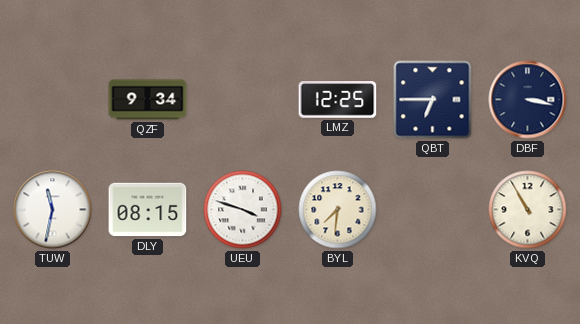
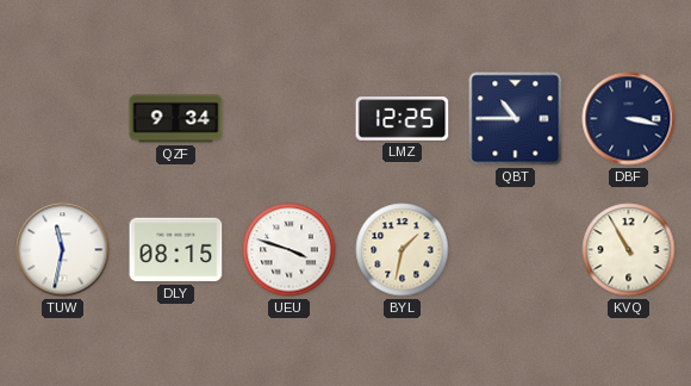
QBT: 6:45 -> 10:45 (516, 119)
BYL: 7:31 -> 1:32 (403, 250)
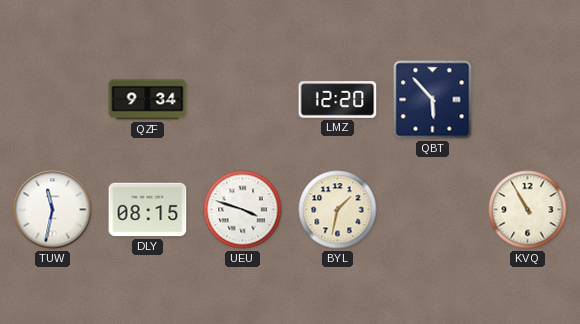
LMZ: 12:25 -> 12:20 (338, 100)
QBT: 10:45 -> 5:53 (433, 100)
DBF: 3:17 -> none (629, 119)
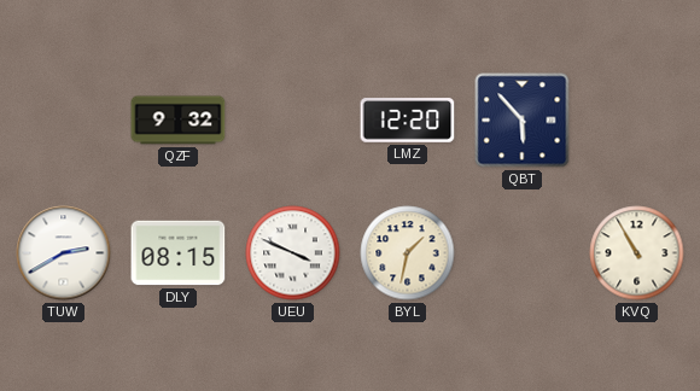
QZF: 9:34 -> 9:32 (179, 121)
TUW: 11:32 -> 2:40 (64, 253)
UEU: 3:48 -> 3:49 (293, 253)
